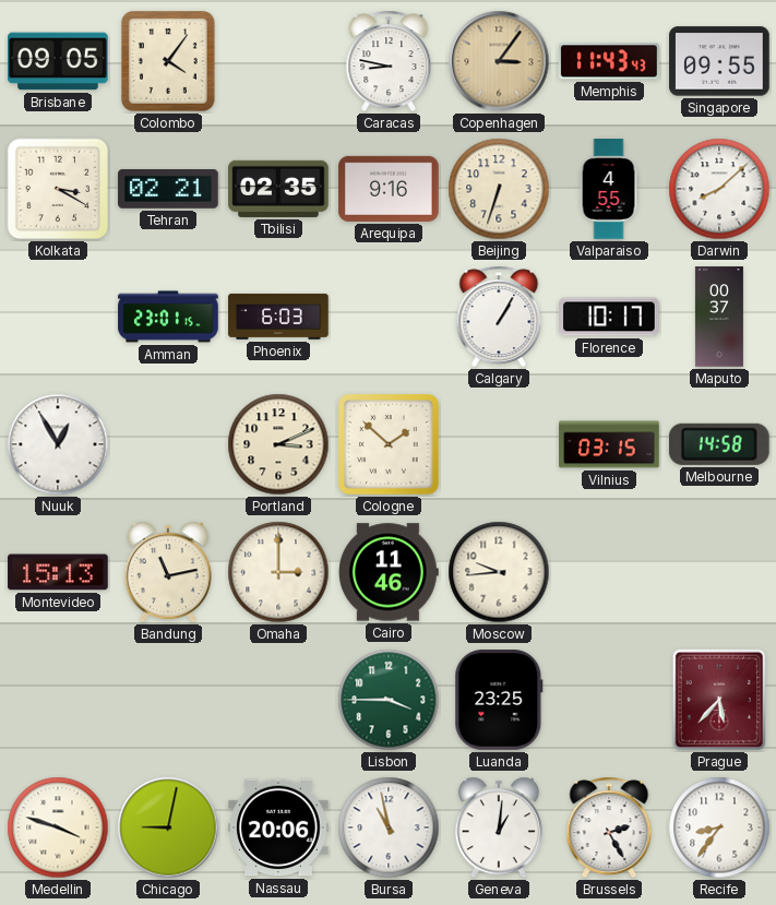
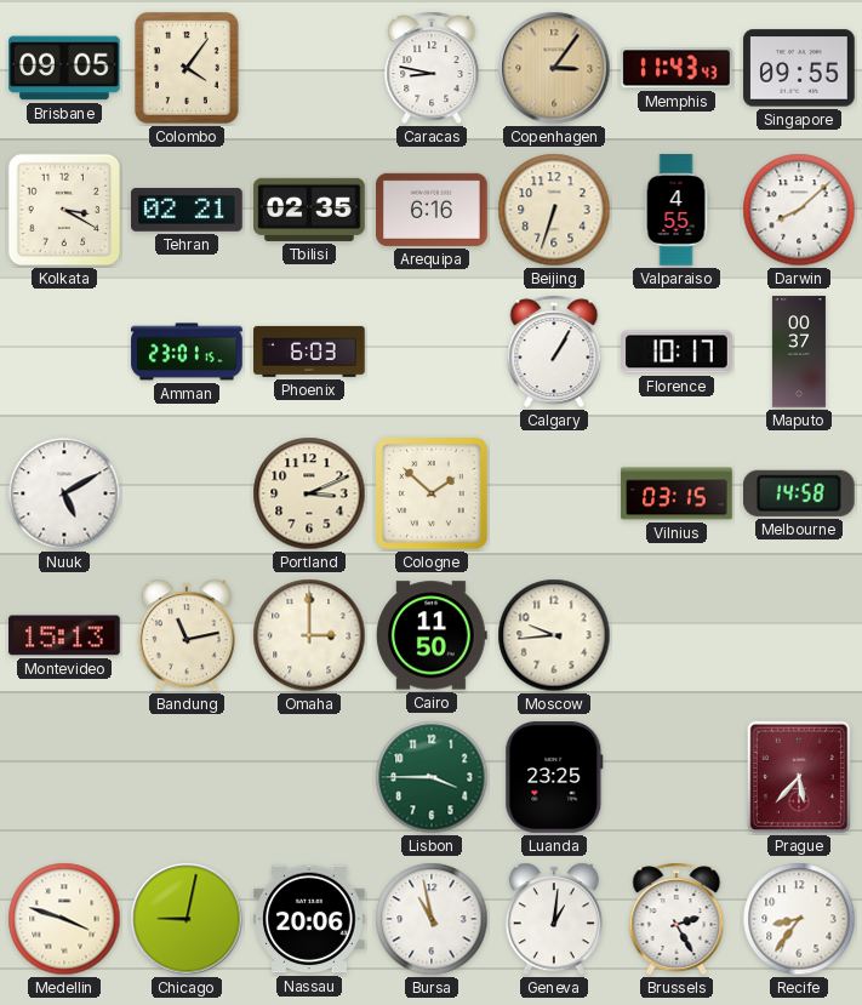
Arequipa: 9:16 -> 6:16 (432, 210)
Nuuk: 12:55 -> 5:10 (64, 493)
Cairo: 11:46 -> 11:50 (432, 635)
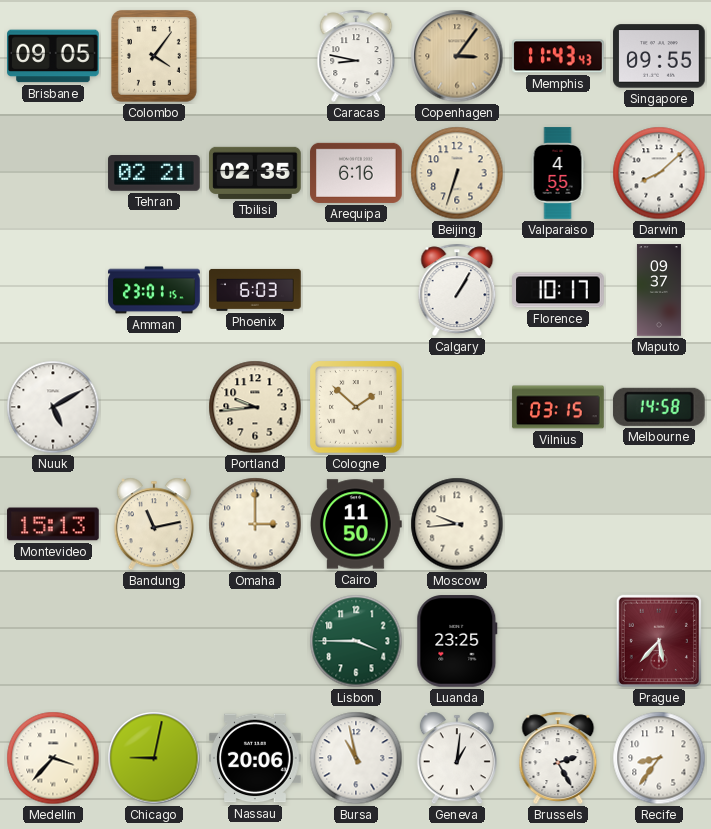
Kolkata: 3:20 -> none (64, 210)
Maputo: 00:37 -> 09:37 (659, 290)
Portland: 3:11 -> 9:44 (255, 407)
Medellin: 3:48 -> 3:37 (53, 758)
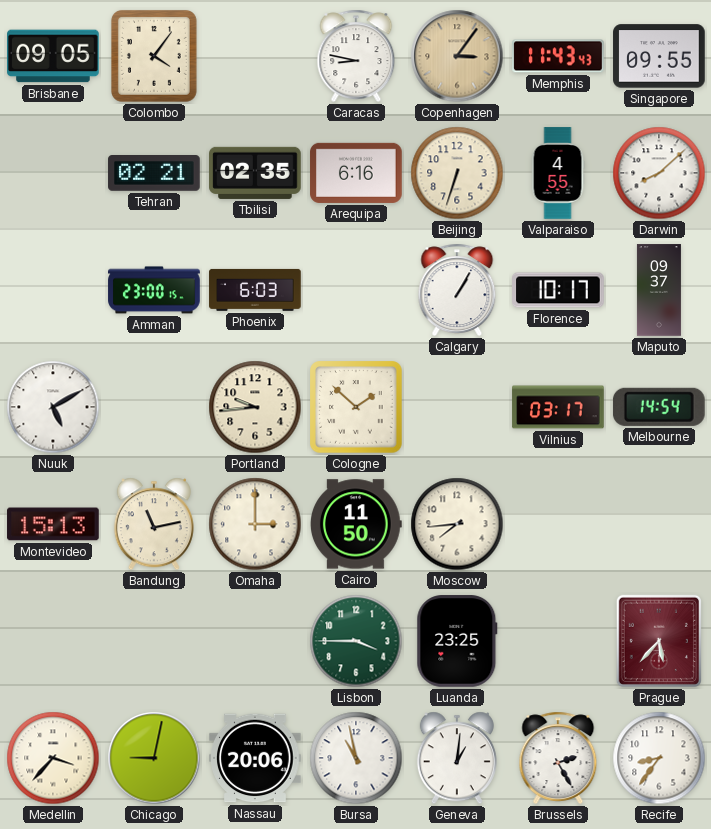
Amman: 23:01 -> 23:00 (154, 290)
Vilnius: 03:15 -> 03:17 (558, 407)
Melbourne: 14:58 -> 14:54 (659, 407)
Moscow: 9:44 -> 7:44 (457, 524)
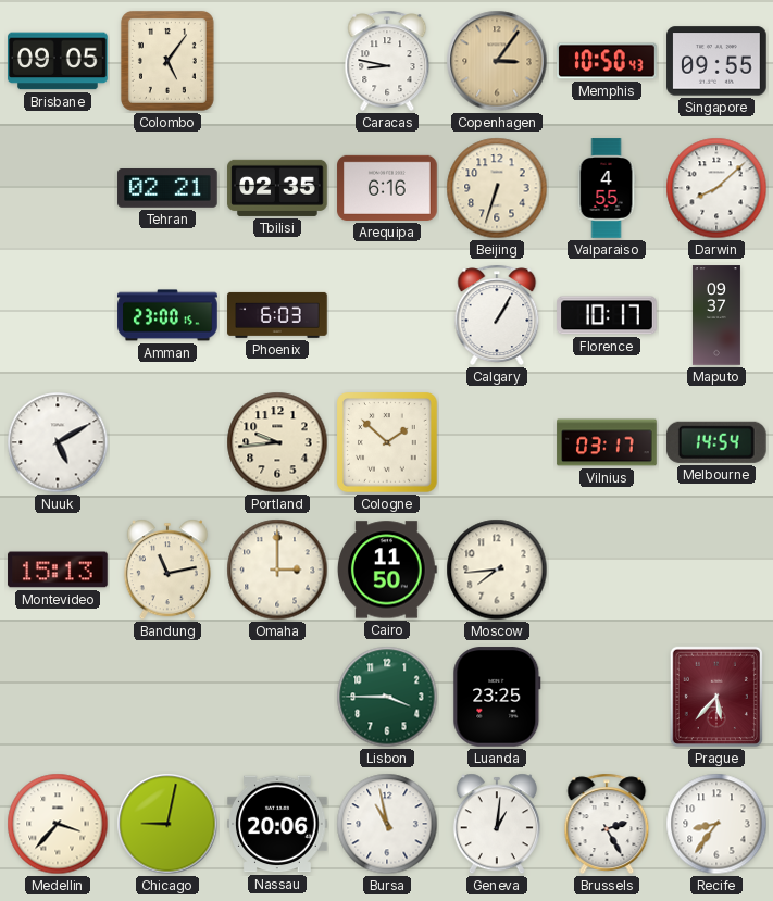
Colombo: 4:06 -> 5:06 (167, 61)
Memphis: 11:43 -> 10:50 (607, 61)
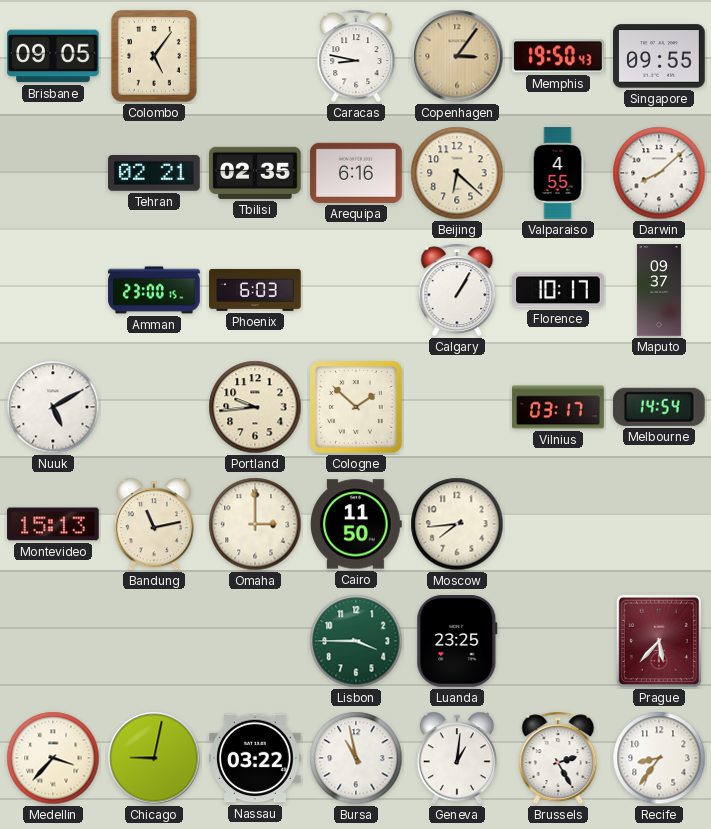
Memphis: 10:50 -> 19:50 (558, 56)
Beijing: 6:33 -> 6:22 (457, 173)
Nassau: 20:06 -> 03:22 (255, 758)
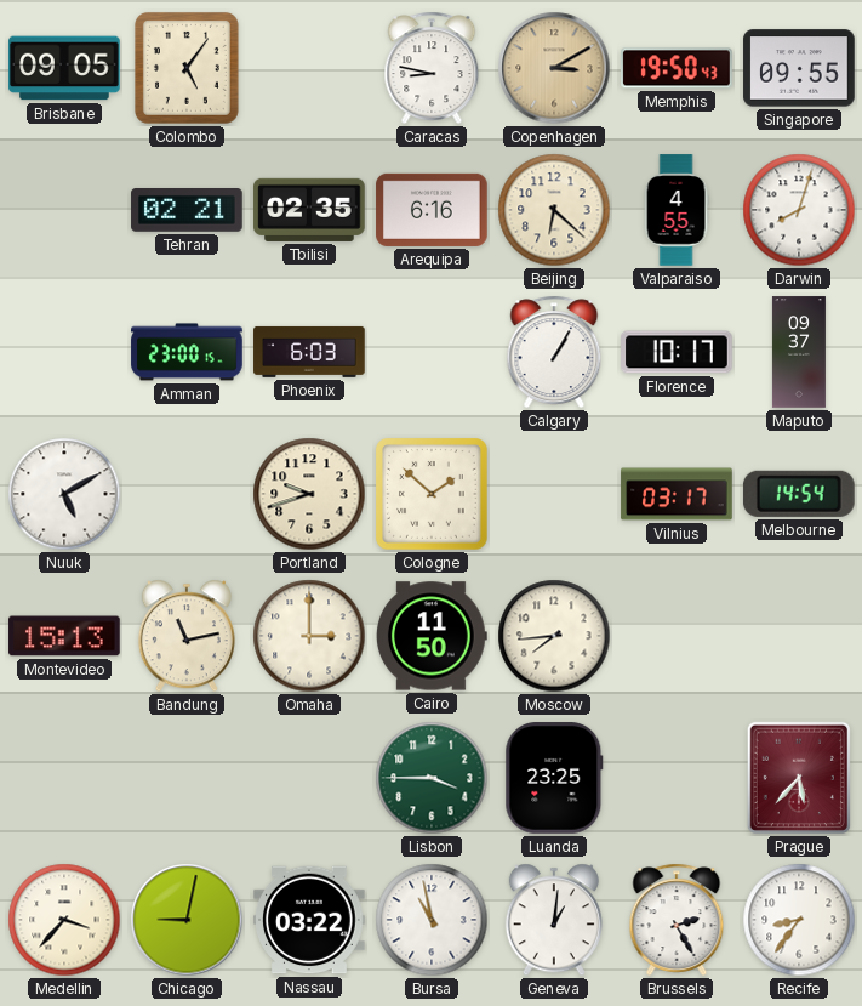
Copenhagen: 3:06 -> 3:10 (554, 68)
Darwin: 8:08 -> 8:03 (799, 210)
Portland: 9:44 -> 9:42 (309, 494)
